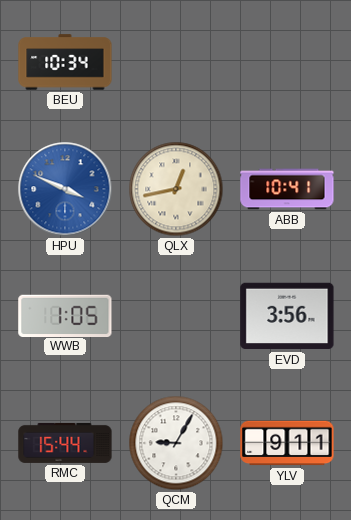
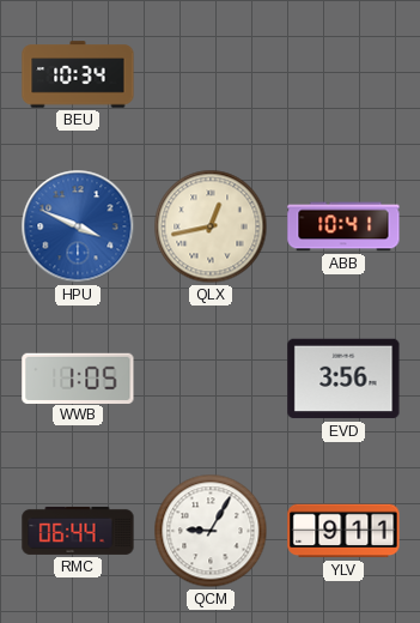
RMC: 15:44 -> 06:44 (78, 531)
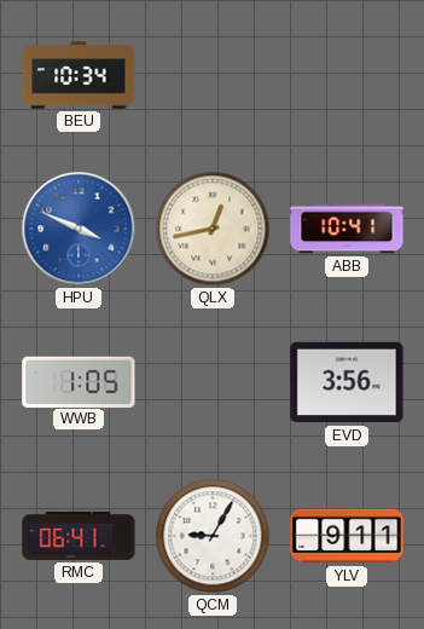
RMC: 06:44 -> 06:41 (79, 536)
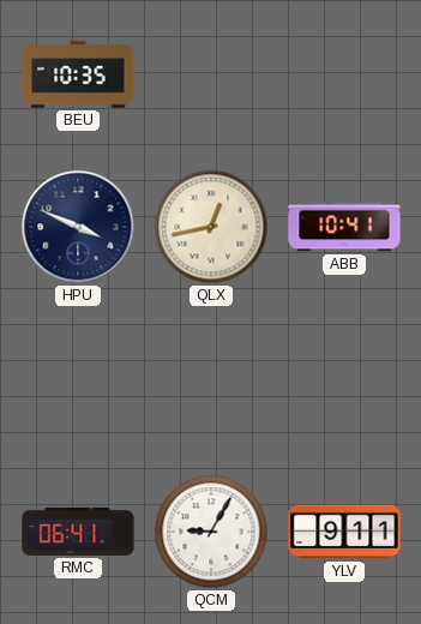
BEU: 10:34 -> 10:35 (78, 74)
HPU dial: blue -> navy (78, 227)
WWB: 1:05 -> none (79, 381)
EVD: 3:56 -> none (347, 382)
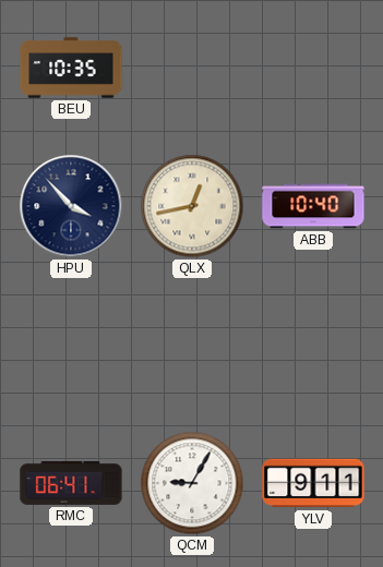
HPU: 3:49 -> 3:53 (71, 206)
ABB: 10:41 -> 10:40 (313, 206)
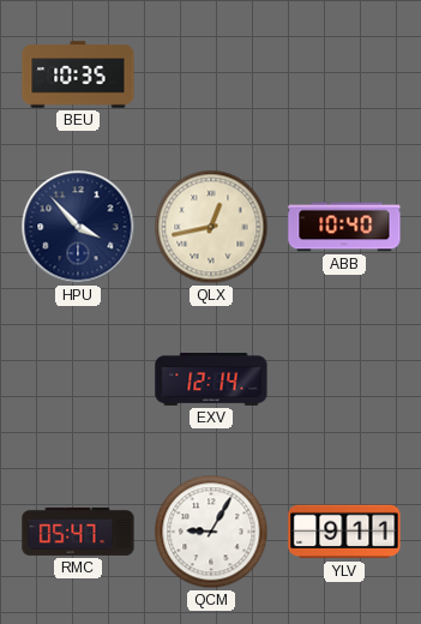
EXV: none -> 12:14 (211, 380)
RMC: 06:41 -> 05:47 (78, 532)
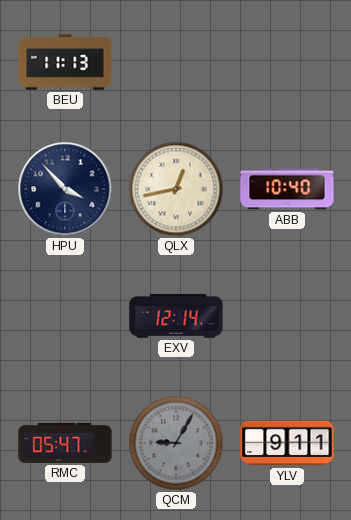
BEU: 10:35 -> 11:13 (65, 62)
QCM dial: white -> grey (176, 443)
